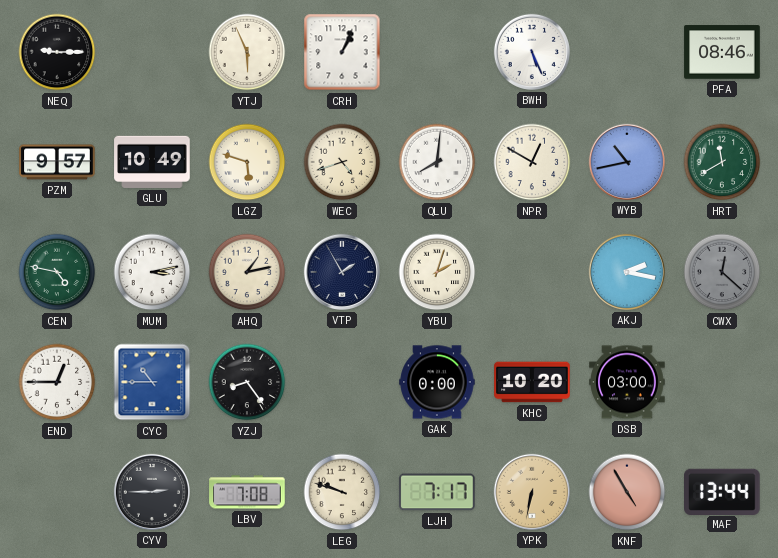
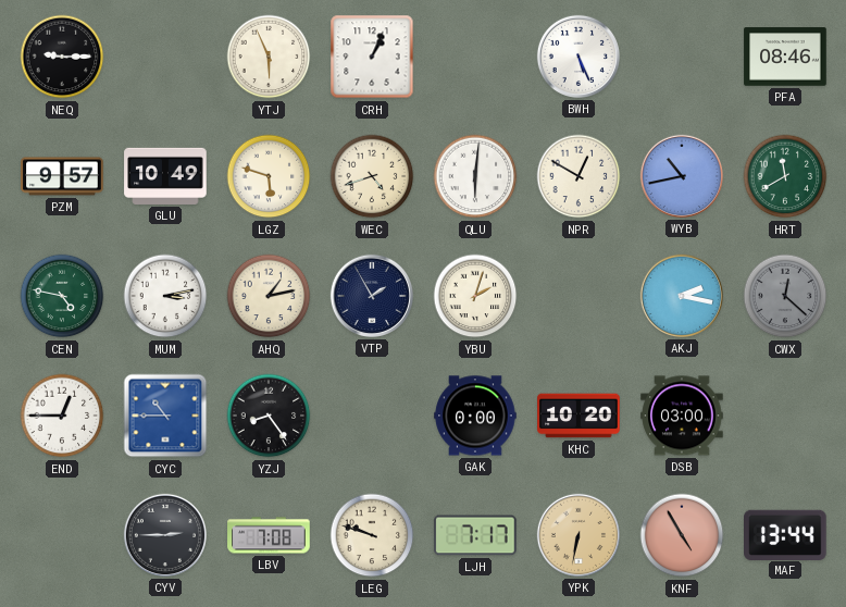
QLU: 8:01 -> 6:01 (475, 176)
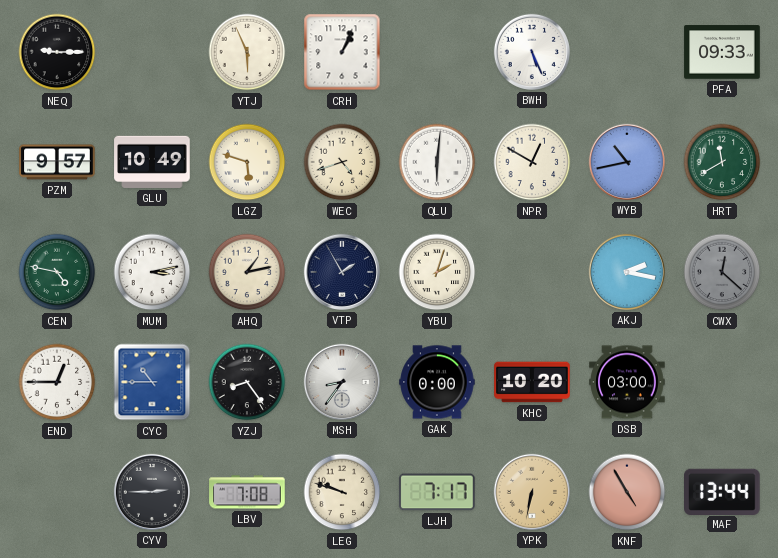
PFA: 08:46 -> 09:33 (722, 52)
MSH: none -> 8:36 (342, 382)
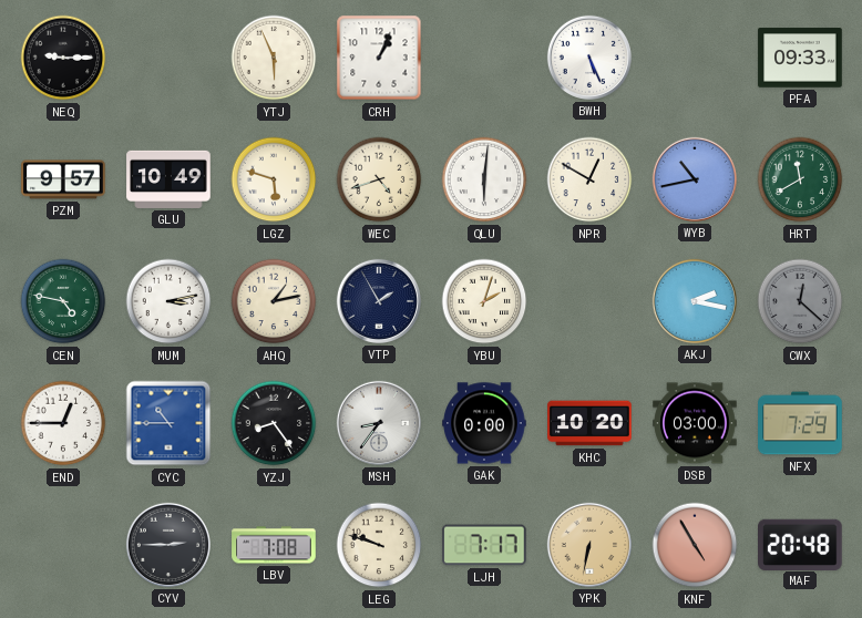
NFX: none -> 7:29 (800, 423)
MAF: 13:44 -> 20:48 (801, 544)
